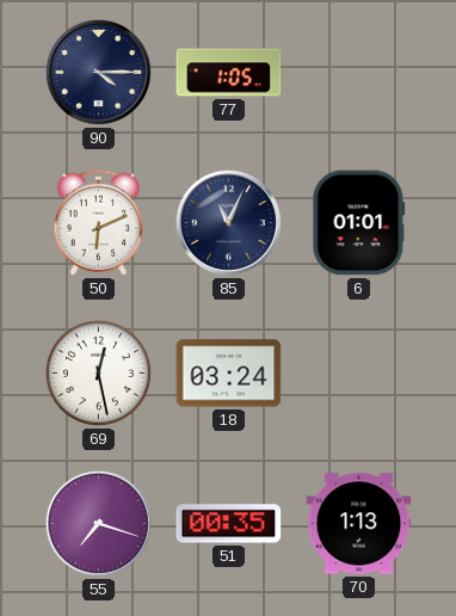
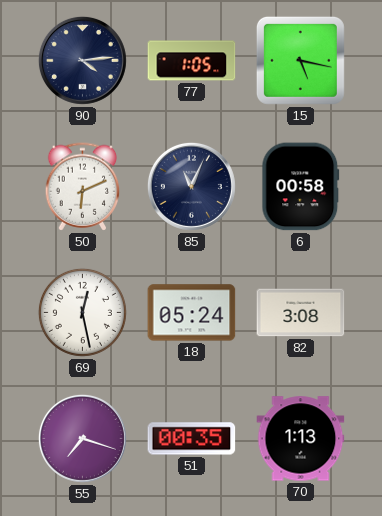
90: 4:15 -> 4:14 (82, 60)
15: none -> 5:17 (300, 60)
6: 01:01 -> 00:58 (301, 187)
18: 03:24 -> 05:24 (192, 313)
82: none -> 3:08 (301, 313)
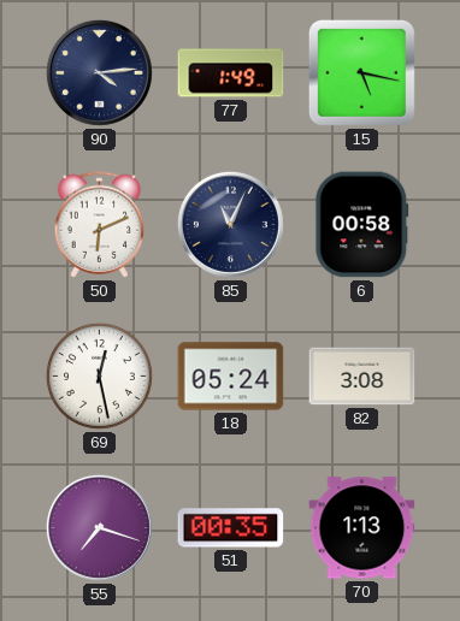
77: 1:05 -> 1:49 (231, 73)
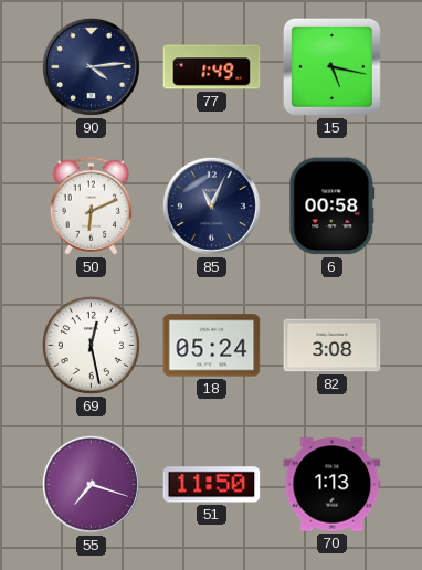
51: 00:35 -> 11:50 (212, 485)
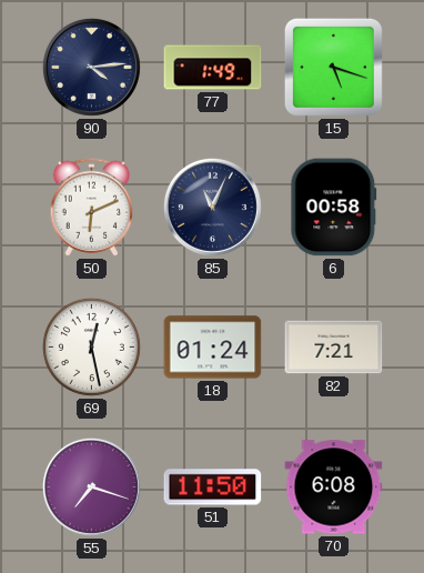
15: 5:17 -> 5:18 (333, 67)
18: 05:24 -> 01:24 (213, 348)
82: 3:08 -> 7:21 (334, 348)
70: 1:13 -> 6:08 (334, 487)
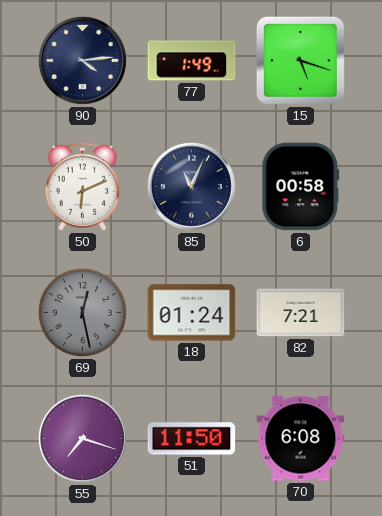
69 dial: white -> grey (82, 312)
